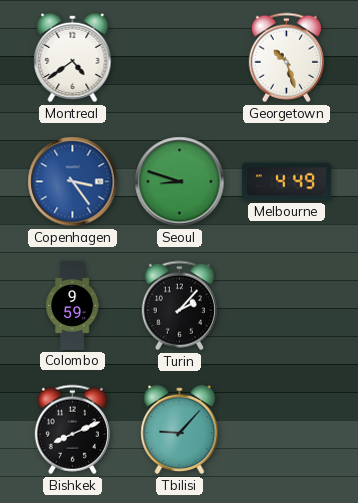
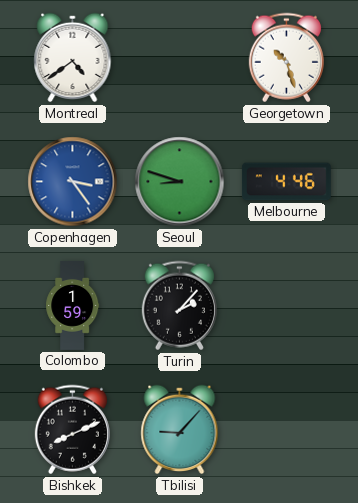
Melbourne: 4:49 -> 4:46 (286, 182)
Colombo: 9:59 -> 1:59 (73, 306)
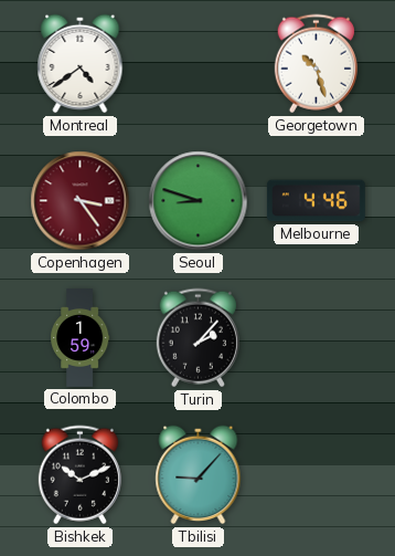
Copenhagen dial: blue -> burgundy (81, 201)
Bishkek: 8:11 -> 10:11 (79, 475)
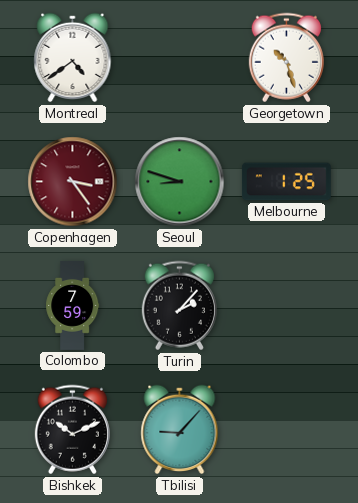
Melbourne: 4:46 -> 1:25 (286, 182)
Colombo: 1:59 -> 7:59 (73, 306)
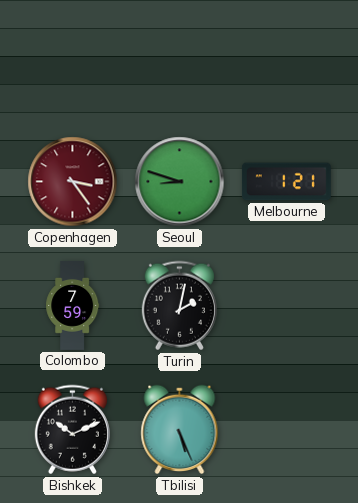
Montreal: 4:39 -> none (73, 58)
Georgetown: 10:27 -> none (286, 58)
Melbourne: 1:25 -> 1:21 (286, 182)
Turin: 2:07 -> 2:02 (179, 306)
Tbilisi: 9:07 -> 5:26 (180, 430)
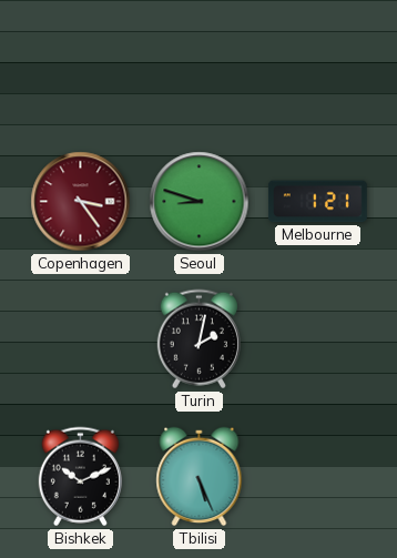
Colombo: 7:59 -> none (73, 306)
